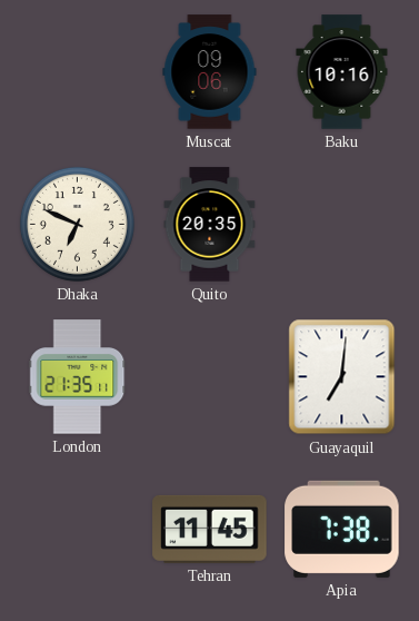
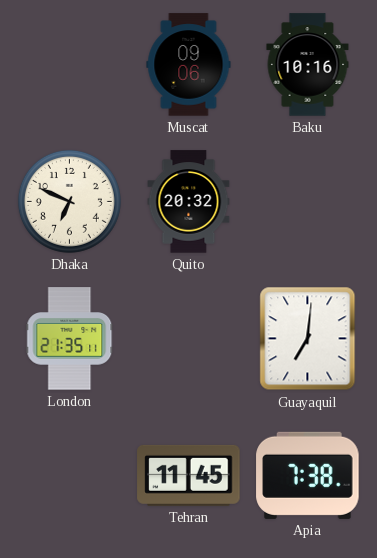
Quito: 20:35 -> 20:32 (189, 202)
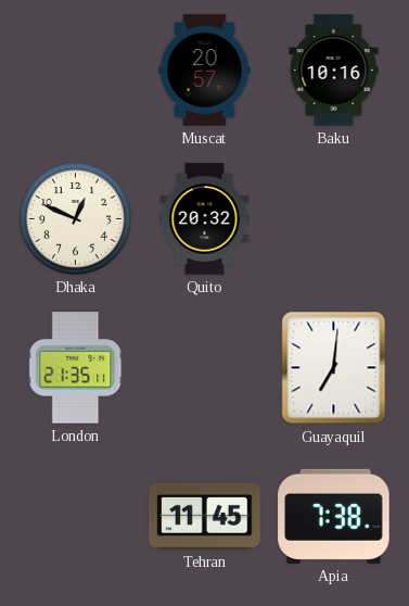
Muscat: 09:06 -> 20:57 (205, 71)
Dhaka: 6:49 -> 12:49 (75, 218)
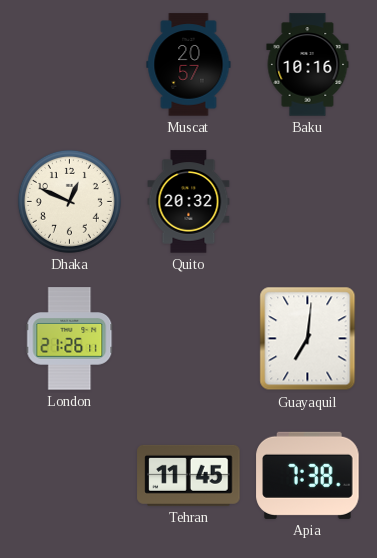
London: 21:35 -> 21:26 (70, 339)
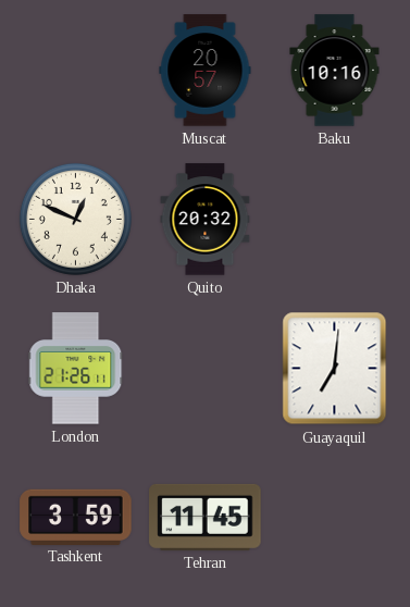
Tashkent: none -> 3:59 (76, 517)
Apia: 7:38 -> none (308, 475)
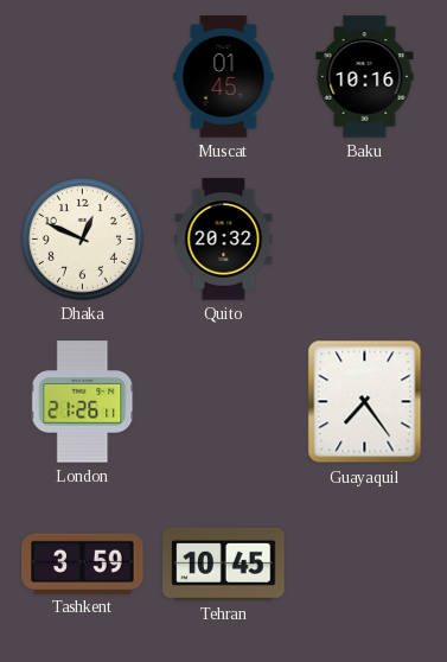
Muscat: 20:57 -> 01:45 (224, 77)
Guayaquil: 7:01 -> 7:24 (365, 402)
Tehran: 11:45 -> 10:45 (224, 564)
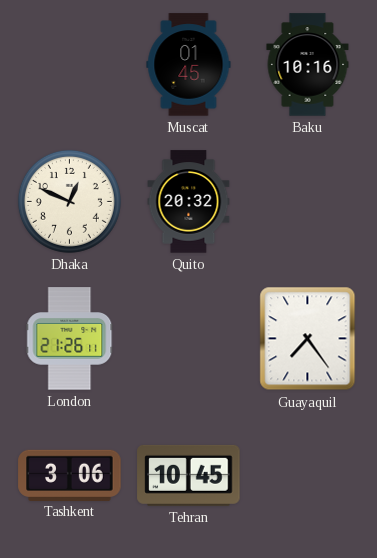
Tashkent: 3:59 -> 3:06 (70, 475)
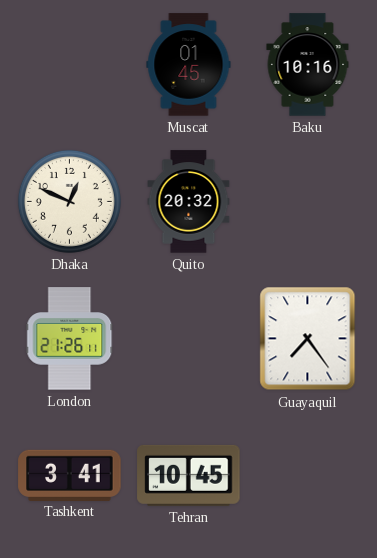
Tashkent: 3:06 -> 3:41 (70, 475)
